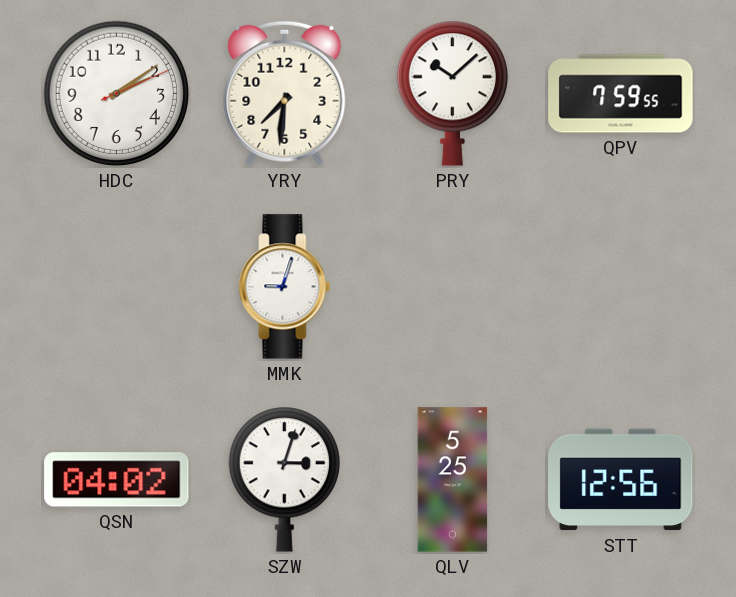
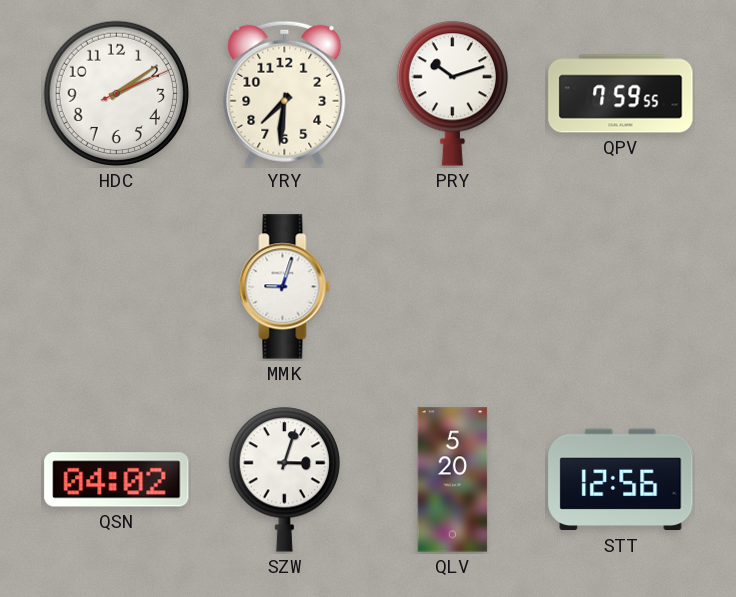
PRY: 10:08 -> 10:12 (452, 93)
QLV: 5:25 -> 5:20 (453, 480)
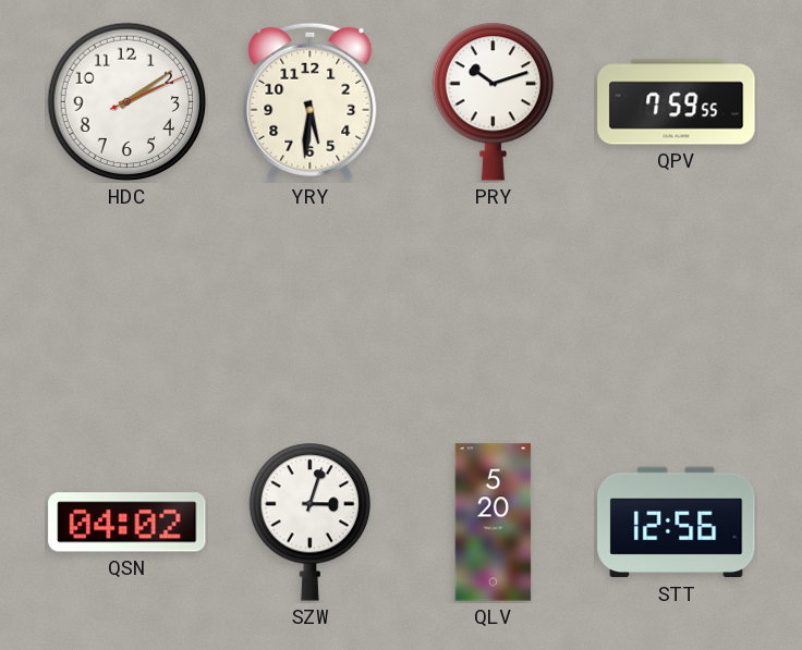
YRY: 7:31 -> 5:31 (311, 101)
MMK: 9:03 -> none (285, 287)
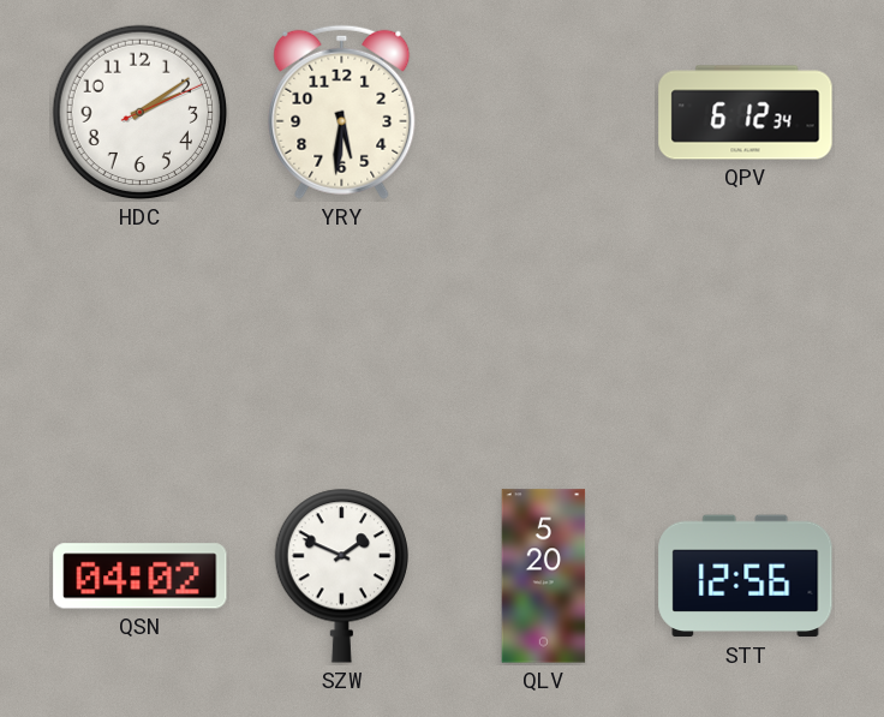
PRY: 10:12 -> none (493, 101)
QPV: 7:59 -> 6:12 (746, 113)
SZW: 3:03 -> 1:49 (341, 575)
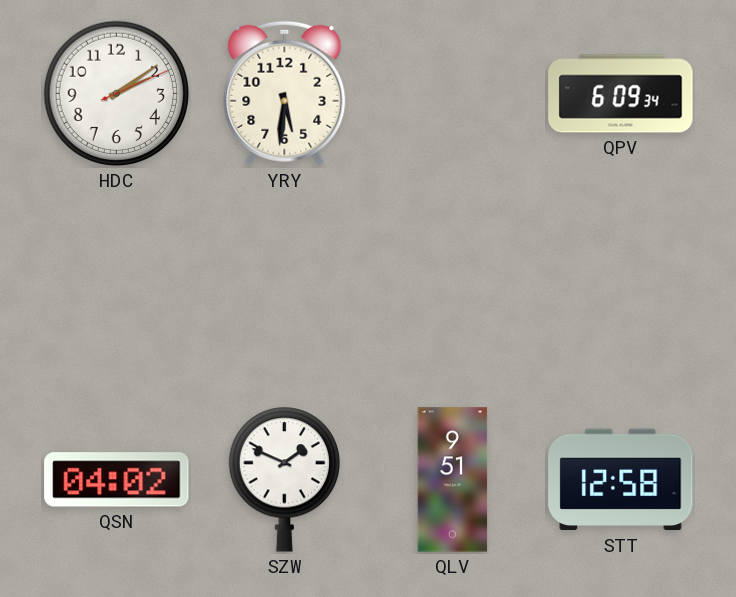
QPV: 6:12 -> 6:09 (621, 94)
QLV: 5:20 -> 9:51 (453, 480)
STT: 12:56 -> 12:58 (621, 480)
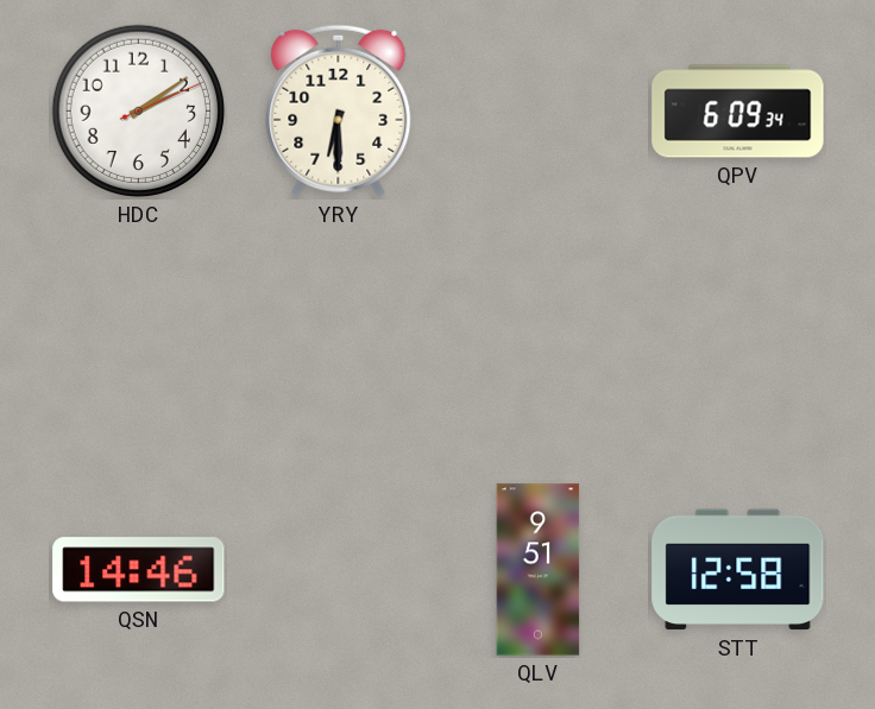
YRY: 5:31 -> 6:30 (339, 110)
QSN: 04:02 -> 14:46 (139, 570)
SZW: 1:49 -> none (284, 479)
